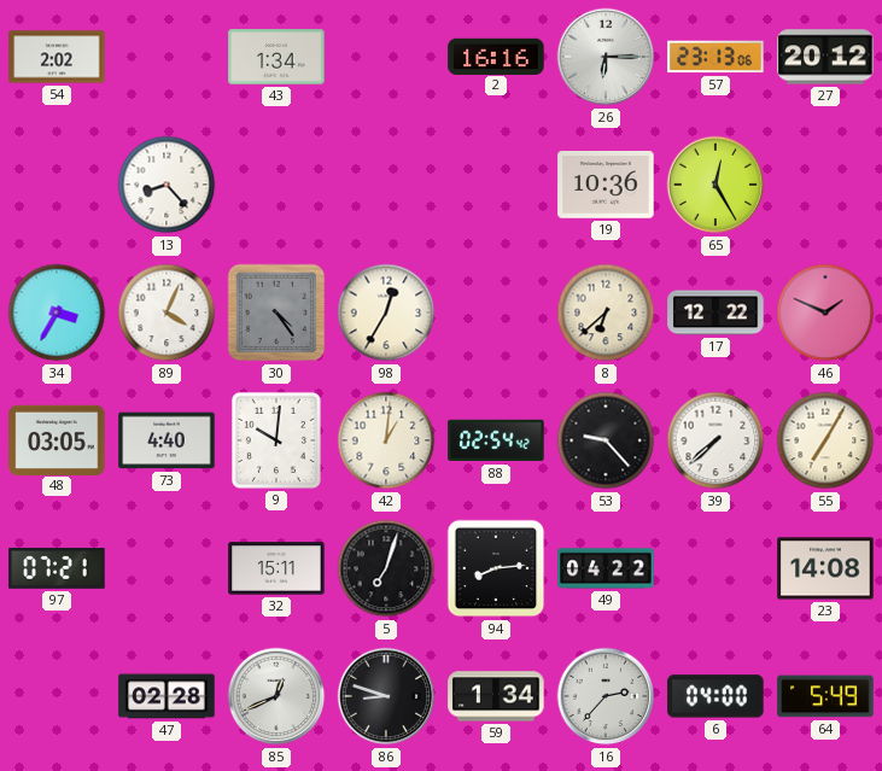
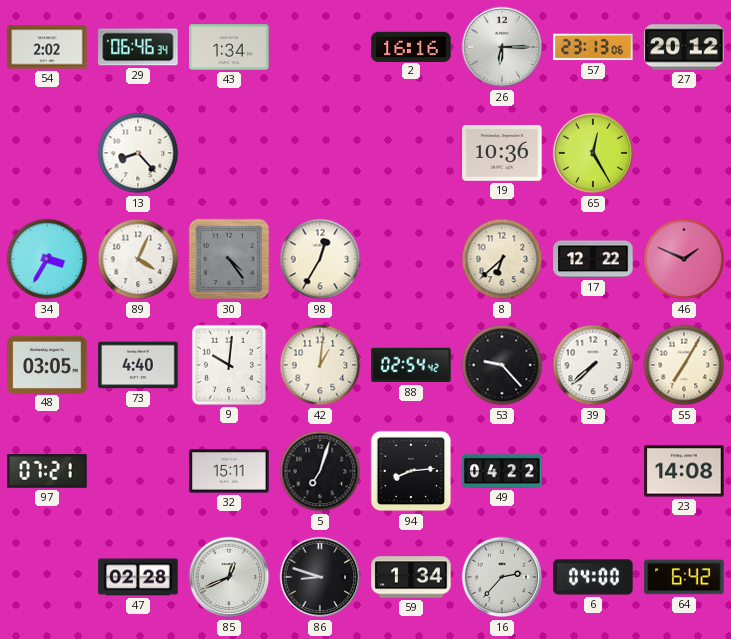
29: none -> 06:46 (138, 47)
64: 5:49 -> 6:42 (684, 577)
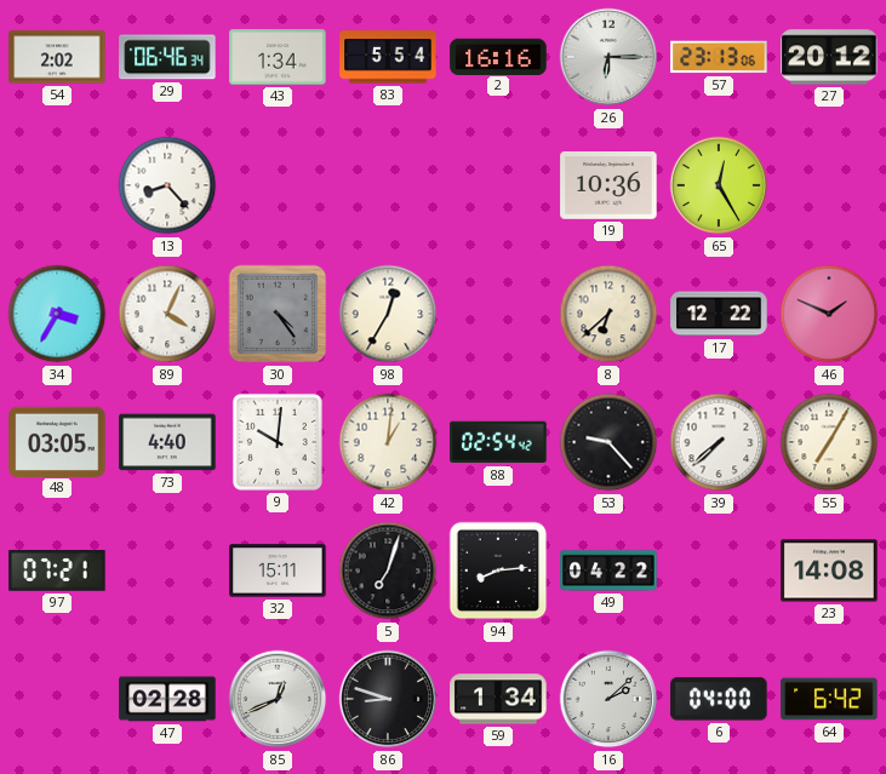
83: none -> 5:54 (388, 57)
16: 2:37 -> 2:08 (608, 699)
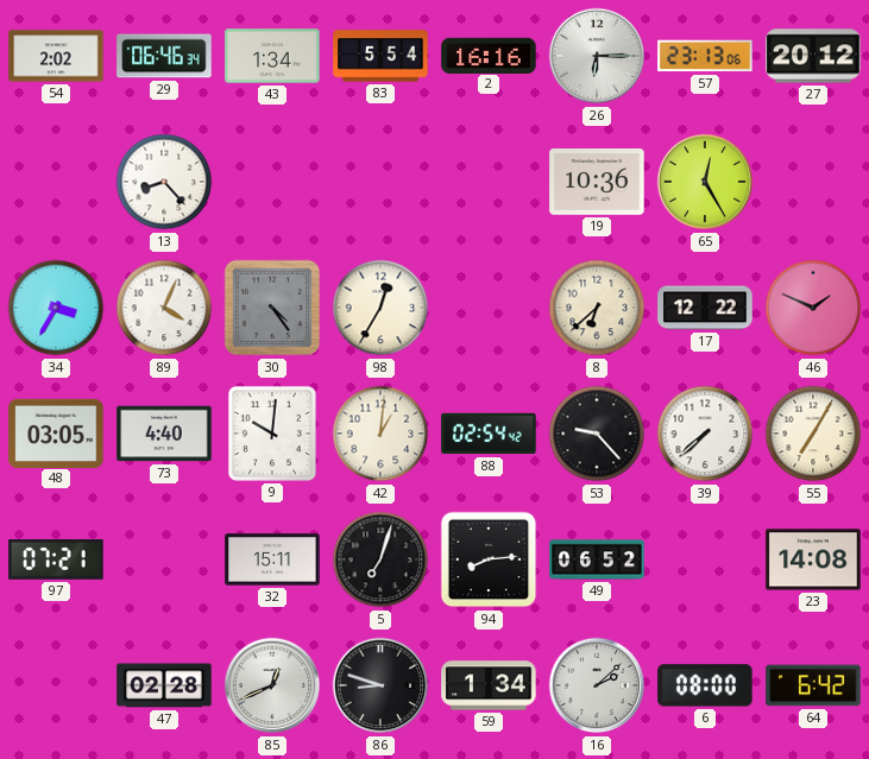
49: 04:22 -> 06:52 (597, 559)
6: 04:00 -> 08:00 (705, 685)
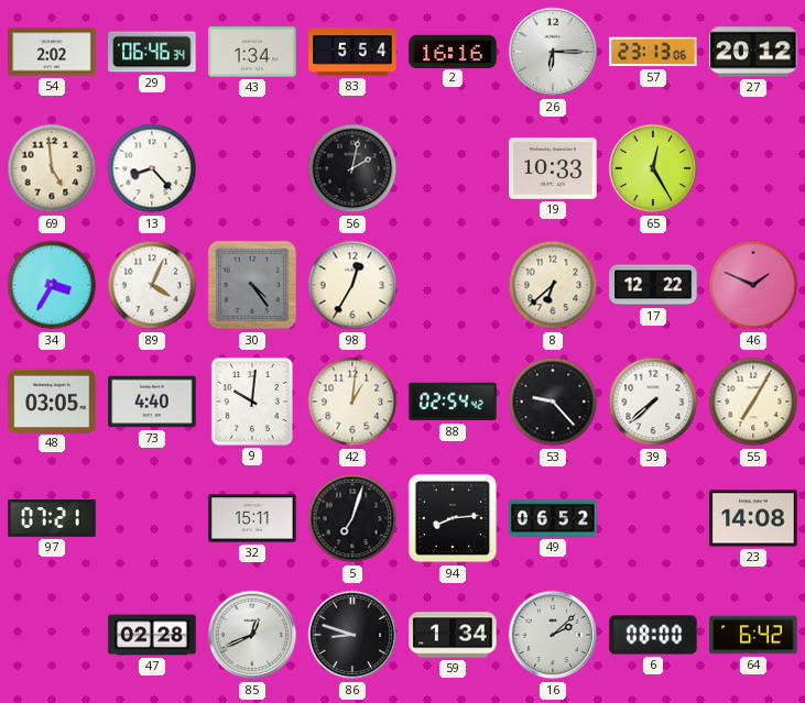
69: none -> 4:59 (52, 168)
56: none -> 2:02 (352, 168)
19: 10:36 -> 10:33 (553, 168)
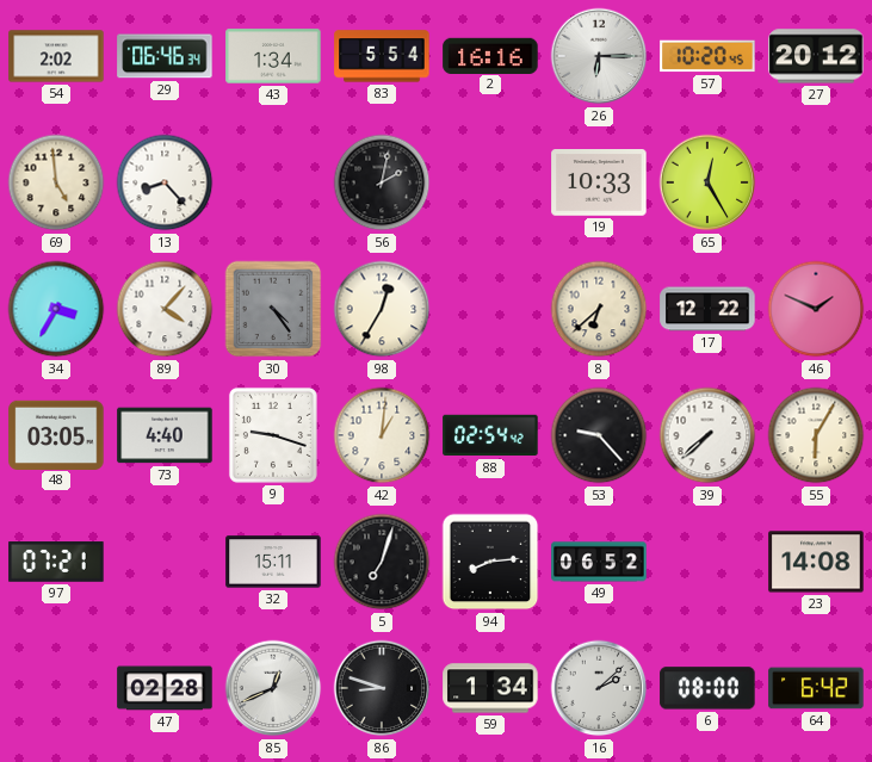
57: 23:13 -> 10:20 (707, 56)
89: 4:04 -> 4:07 (165, 309)
9: 10:01 -> 9:18 (273, 435)
55: 7:05 -> 6:05 (816, 435)
